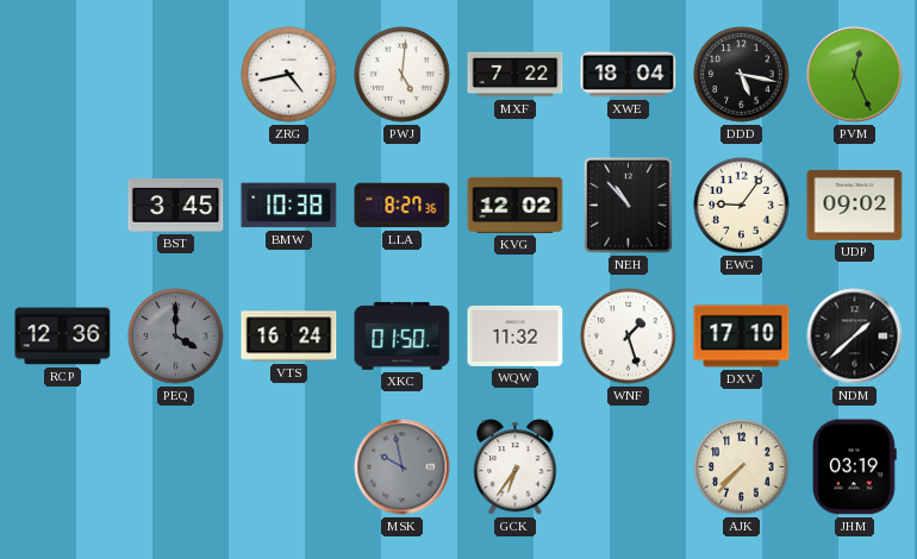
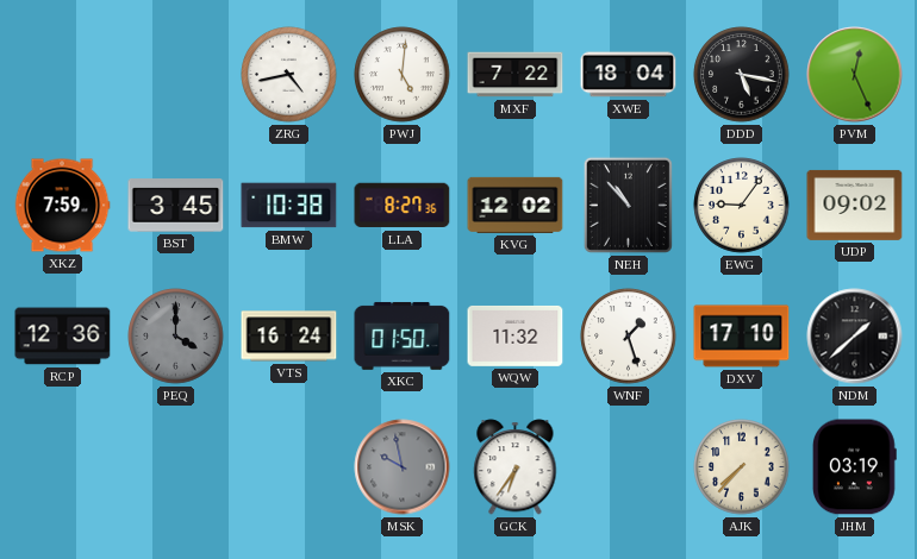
XKZ: none -> 7:59 (62, 206)
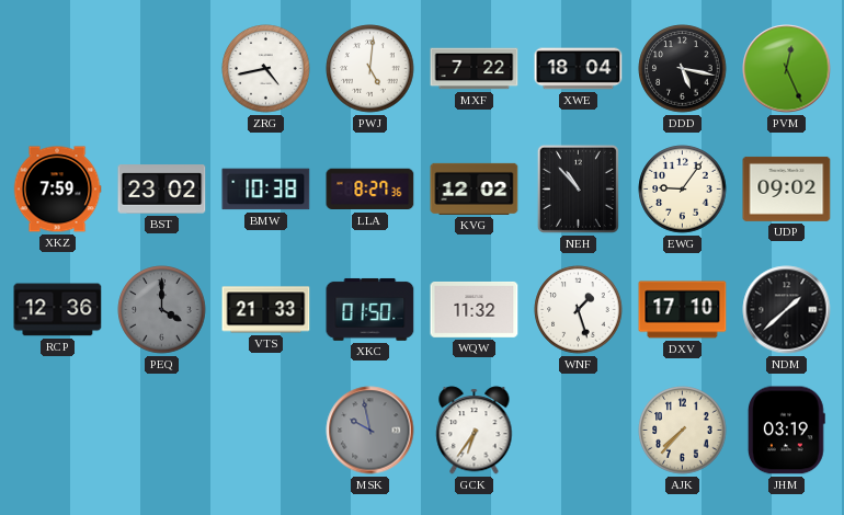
BST: 3:45 -> 23:02 (162, 190)
VTS: 16:24 -> 21:33 (266, 310)
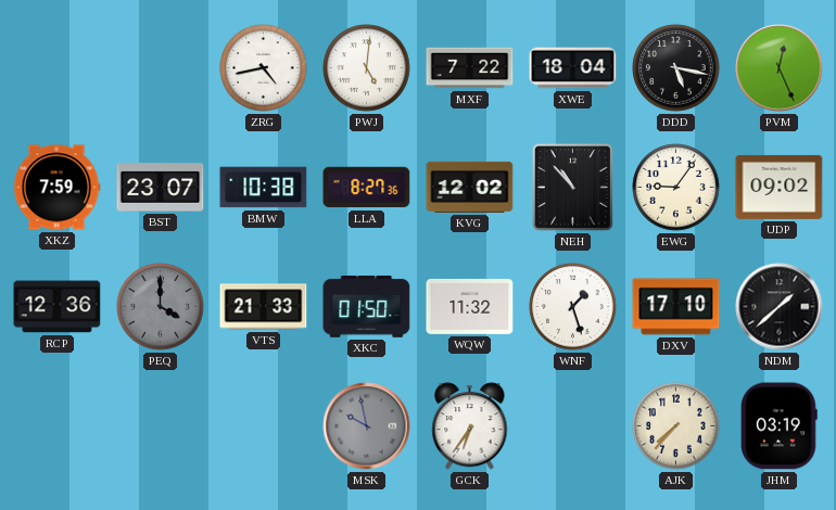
BST: 23:02 -> 23:07 (161, 188)
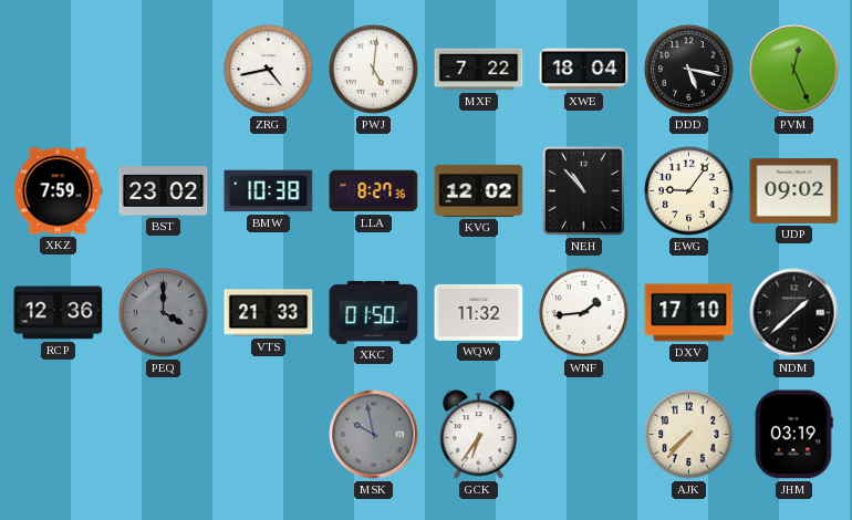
BST: 23:07 -> 23:02 (164, 191)
WNF: 1:27 -> 1:44 (584, 313)
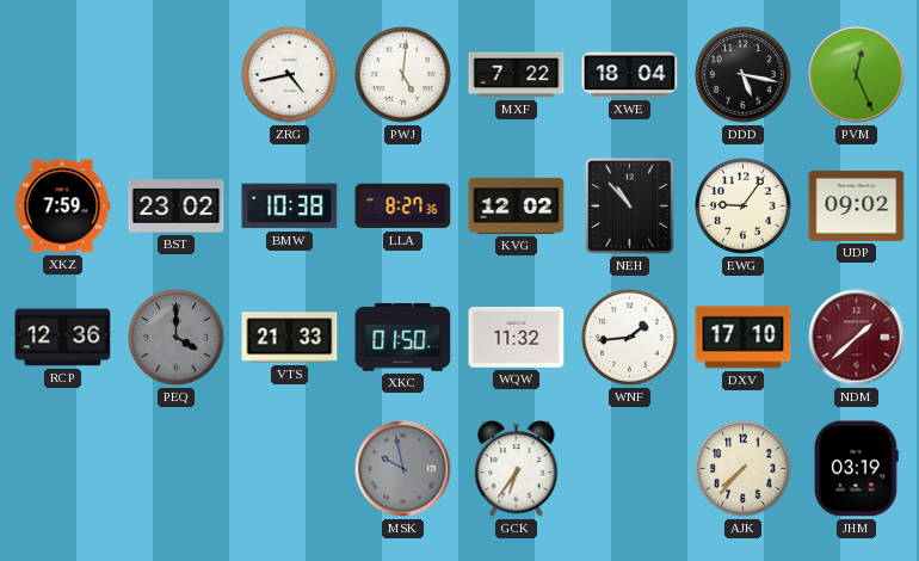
NDM dial: black -> burgundy (857, 338)
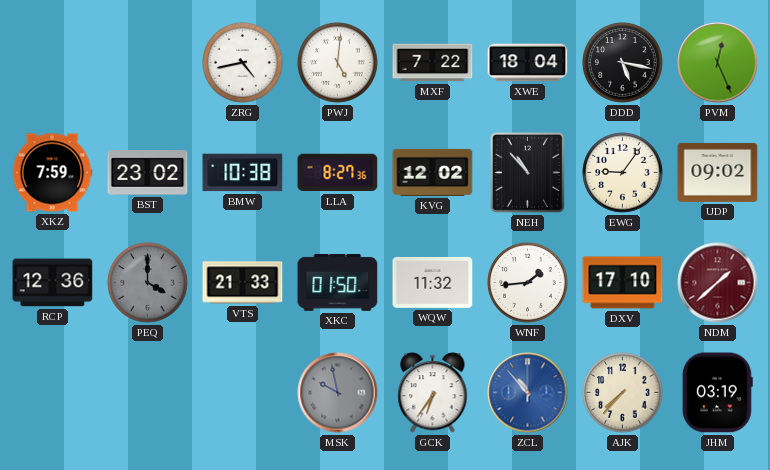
ZCL: none -> 10:53 (528, 393)
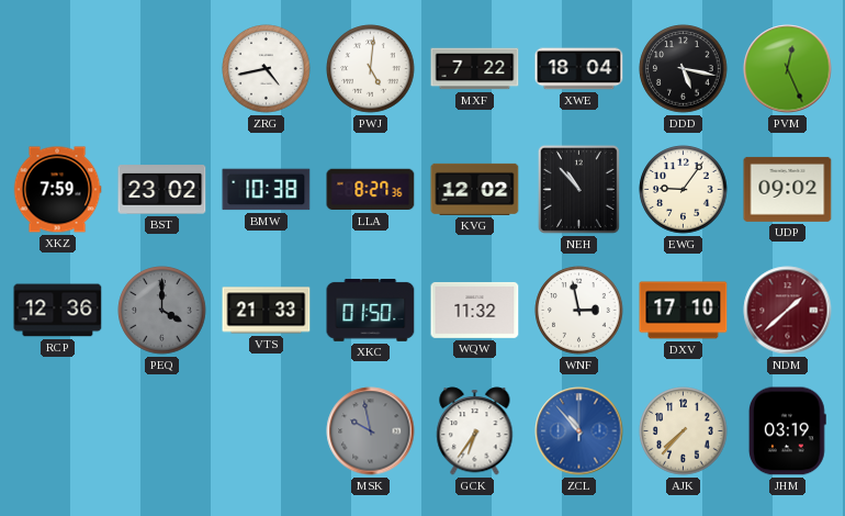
WNF: 1:44 -> 2:58 (579, 311)
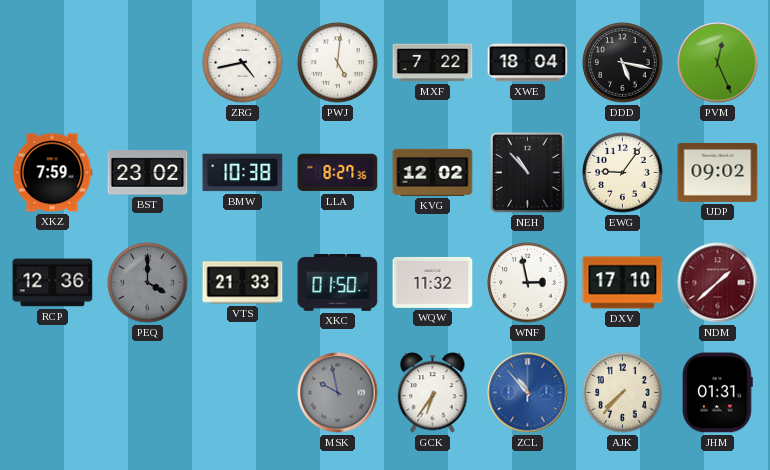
JHM: 03:19 -> 01:31 (717, 393)
